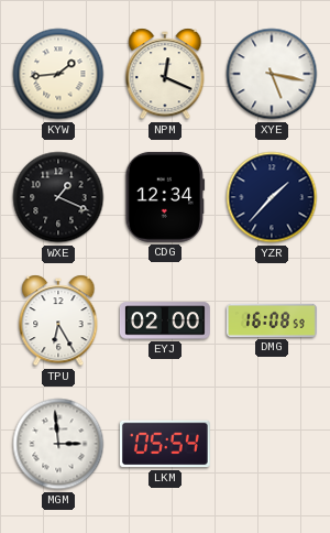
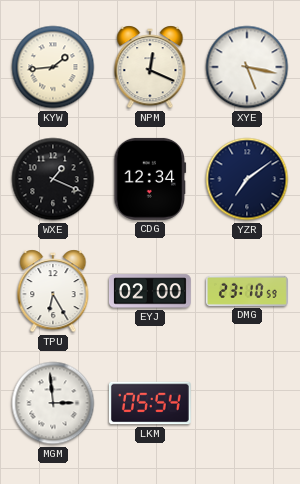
YZR: 1:37 -> 7:09 (247, 179)
DMG: 16:08 -> 23:10 (247, 291)
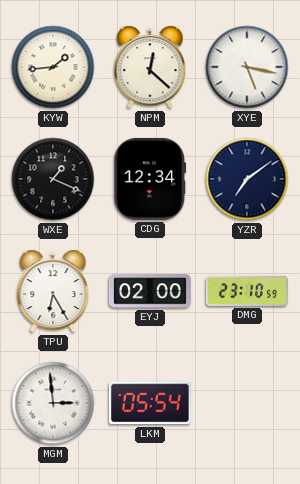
NPM: 12:19 -> 12:22 (150, 67)
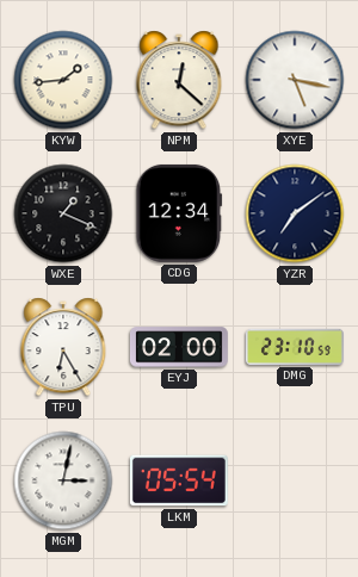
MGM: 2:59 -> 3:02 (63, 480)
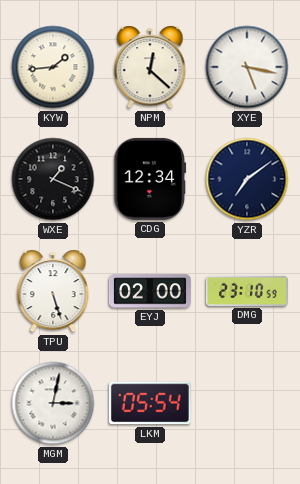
TPU: 6:25 -> 5:27 (53, 291)
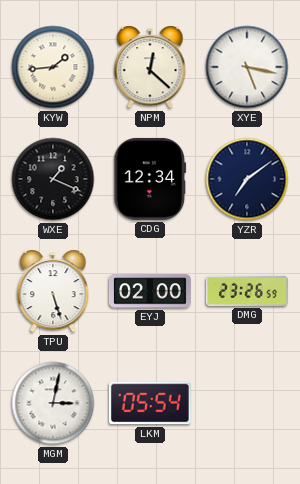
DMG: 23:10 -> 23:26 (247, 291)
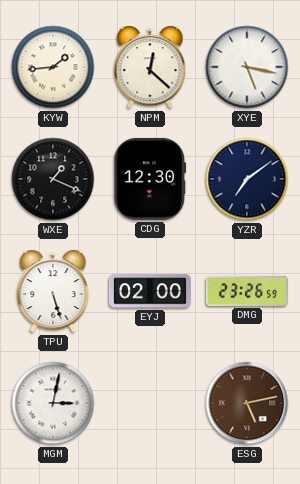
CDG: 12:34 -> 12:30 (150, 179)
LKM: 05:54 -> none (150, 403)
ESG: none -> 5:13 (247, 403)
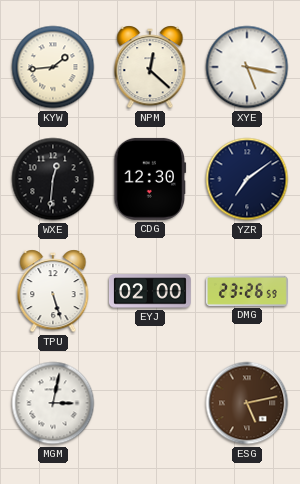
WXE: 1:19 -> 12:31 (53, 179)
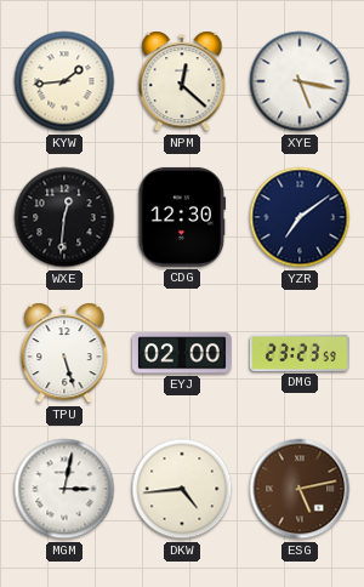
DMG: 23:26 -> 23:23 (300, 353)
DKW: none -> 4:44 (182, 489)
